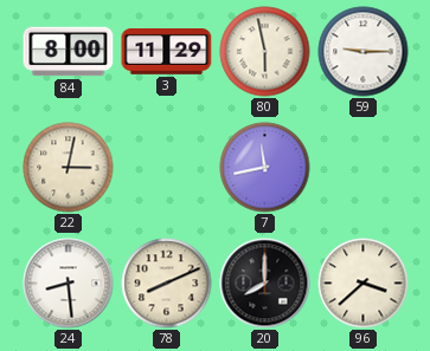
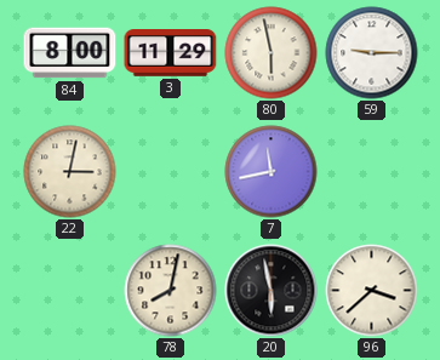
24: 8:29 -> none (69, 284)
78: 8:11 -> 8:02 (171, 291)
20: 8:00 -> 5:58 (272, 291)
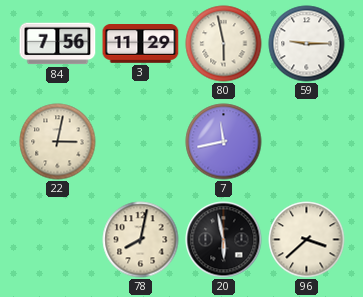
84: 8:00 -> 7:56 (58, 44)
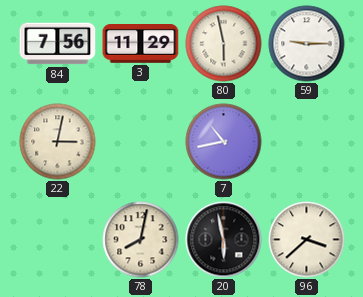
7: 11:43 -> 10:43 (224, 142)
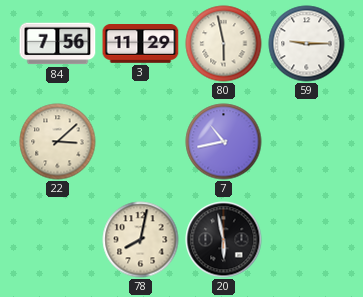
22: 3:02 -> 3:08 (58, 142)
96: 3:38 -> none (307, 240)
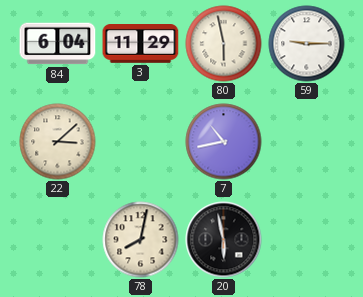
84: 7:56 -> 6:04 (58, 44)
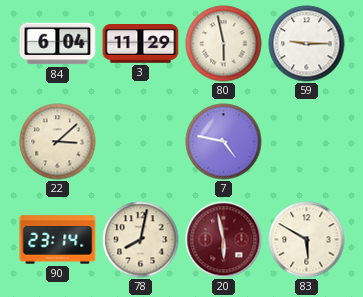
7: 10:43 -> 4:47 (224, 142)
90: none -> 23:14 (58, 240)
20 dial: black -> burgundy (224, 240)
83: none -> 5:50 (307, 240)
